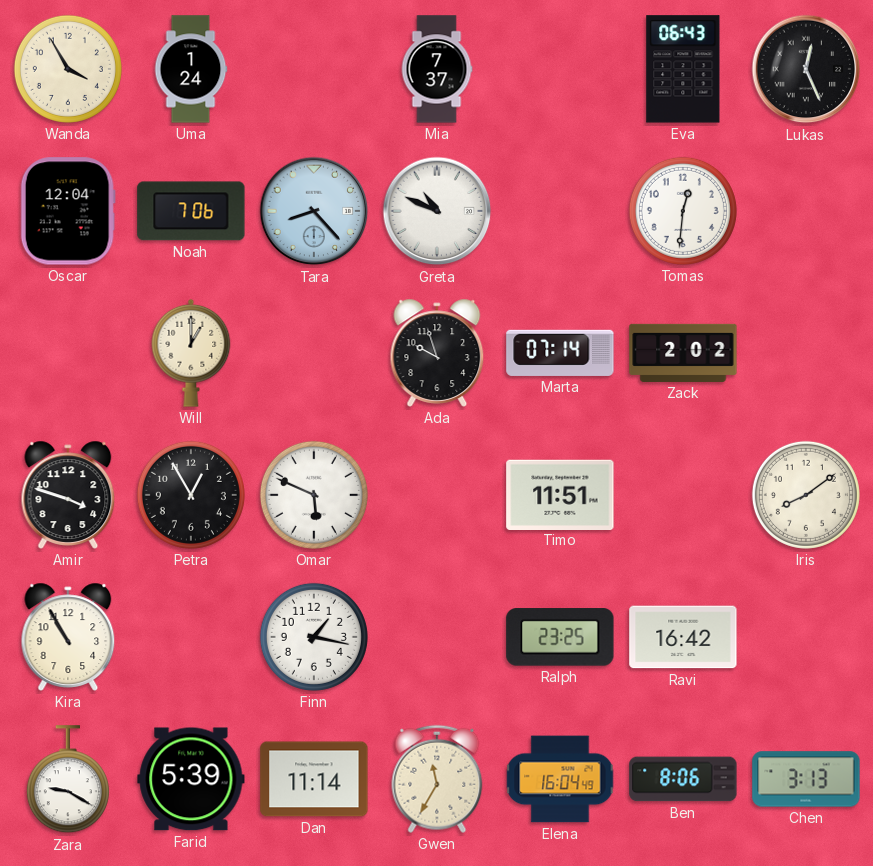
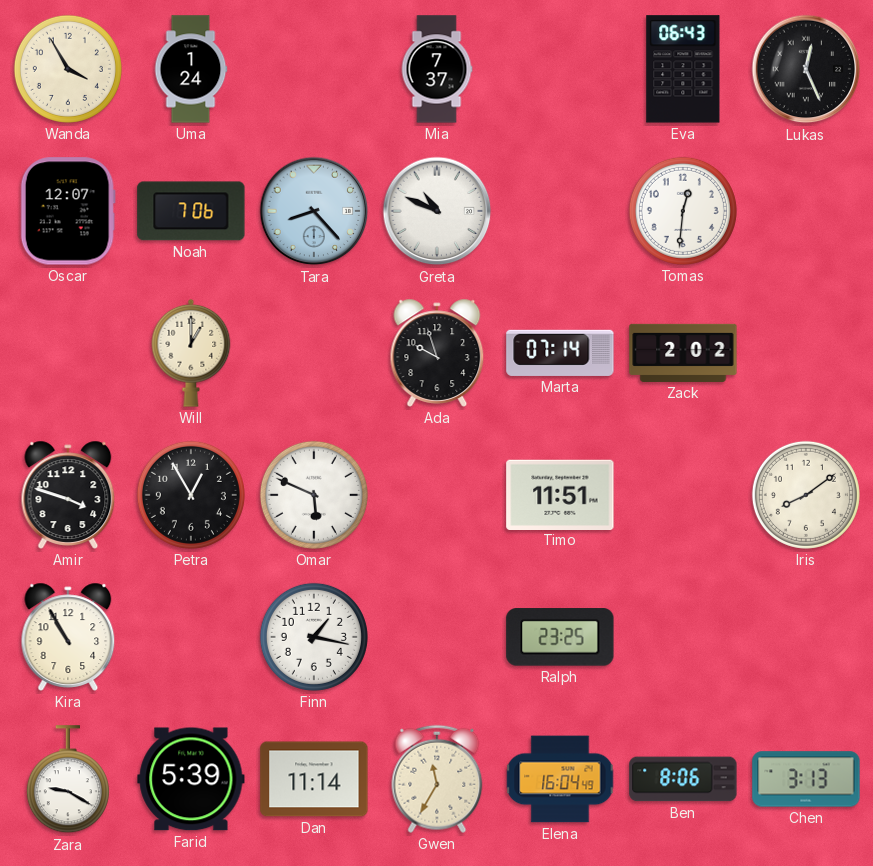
Oscar: 12:04 -> 12:07 (68, 211)
Ravi: 16:42 -> none (683, 637)
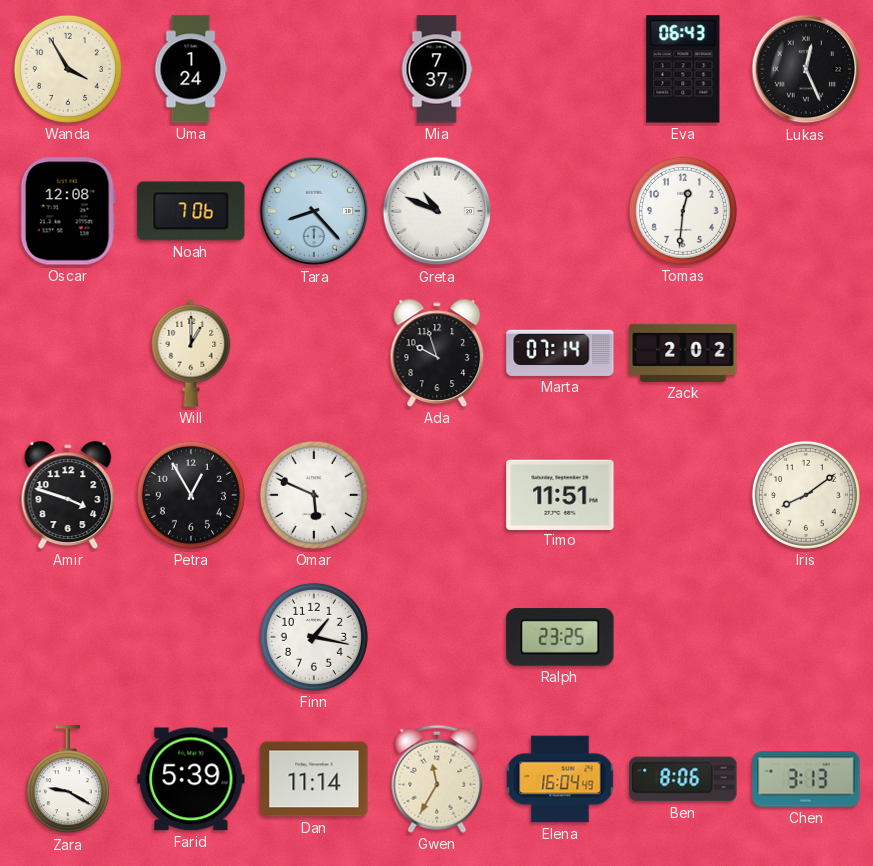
Oscar: 12:07 -> 12:08 (68, 211)
Kira: 10:55 -> none (68, 637)
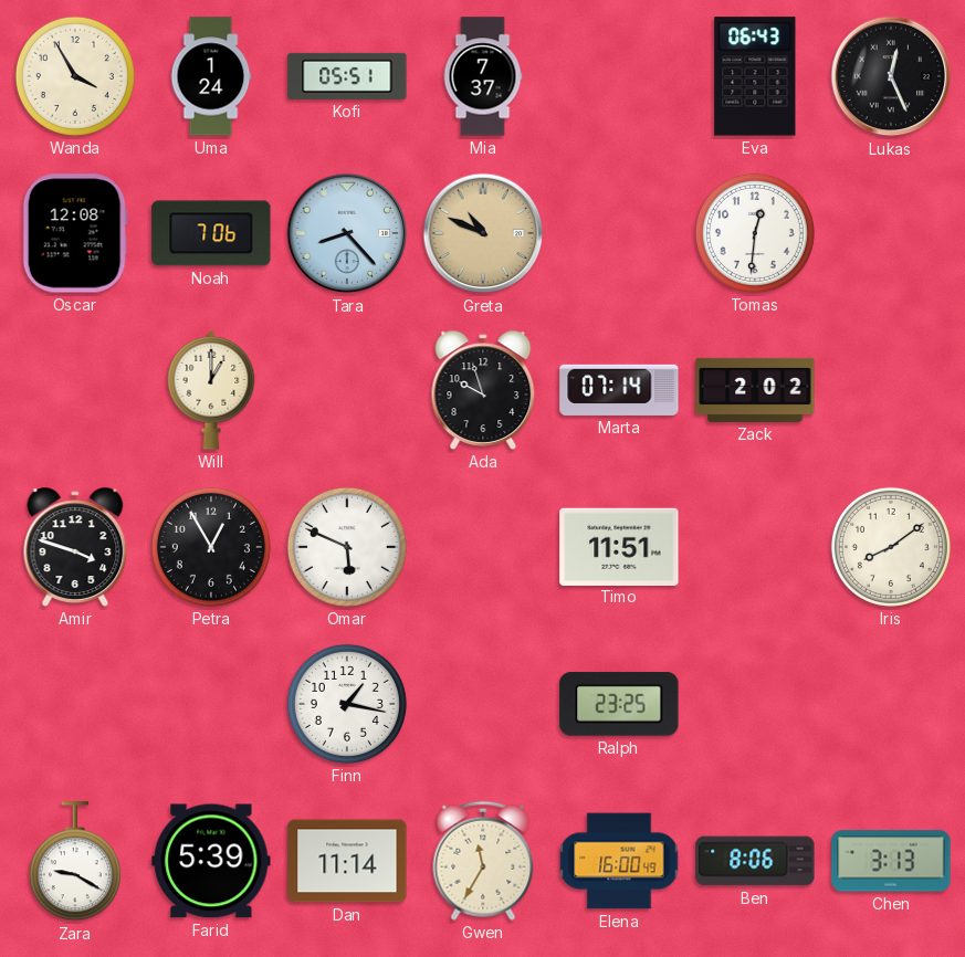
Kofi: none -> 05:51 (347, 76)
Greta dial: white -> champagne (483, 233)
Elena: 16:04 -> 16:00 (619, 861)
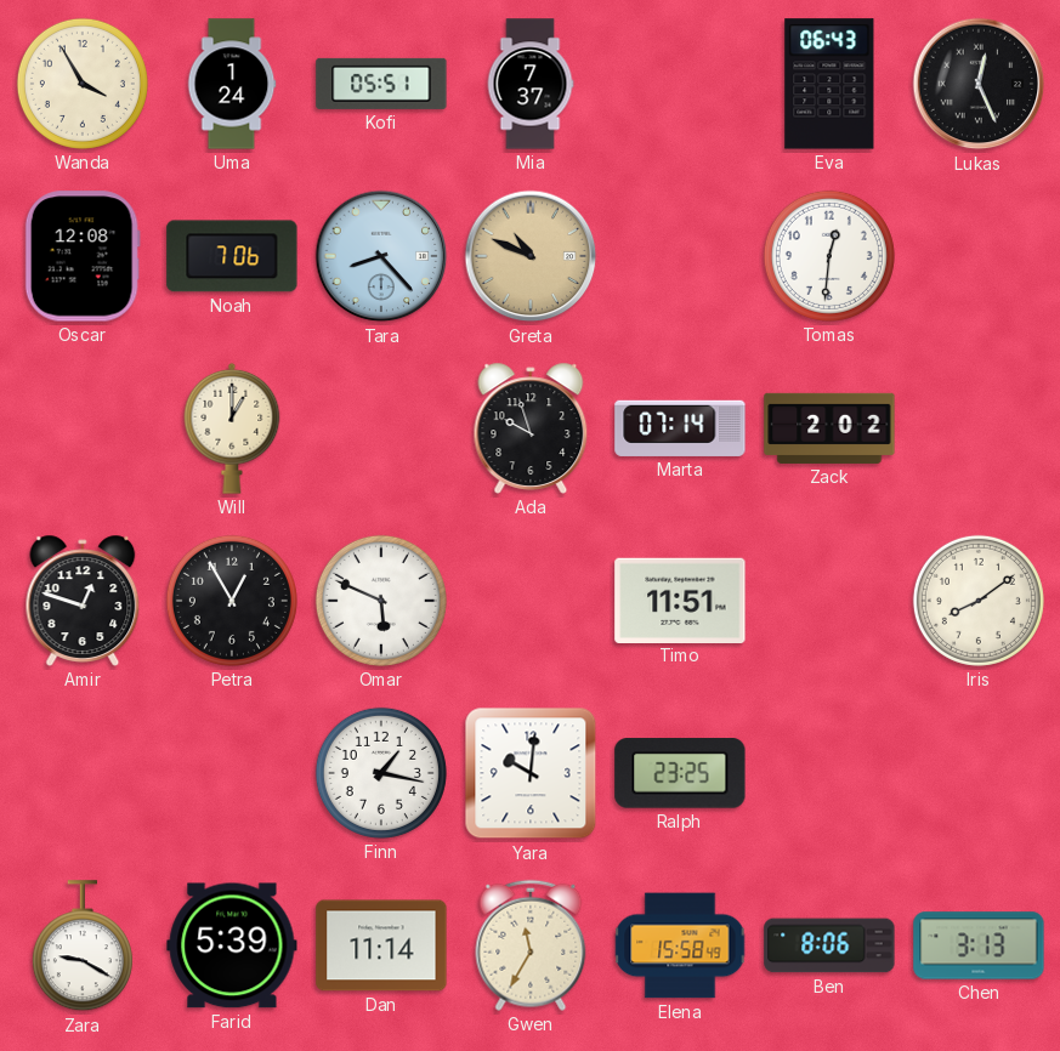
Amir: 3:48 -> 12:48 (83, 601)
Yara: none -> 10:01 (531, 773)
Elena: 16:00 -> 15:58 (680, 945)
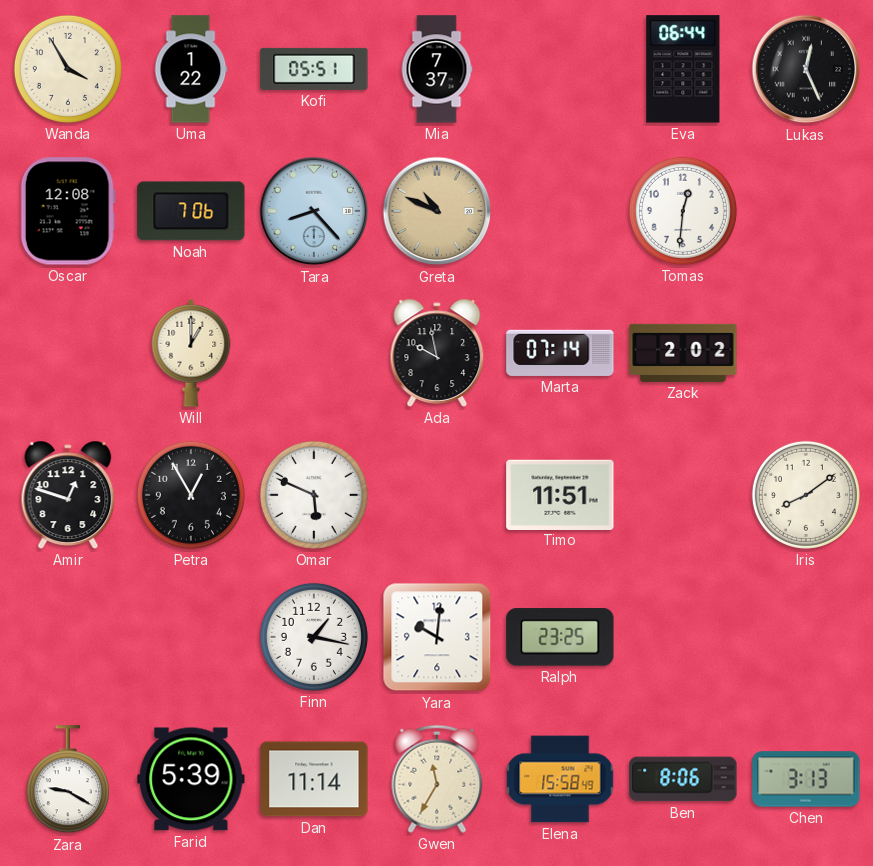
Uma: 1:24 -> 1:22 (191, 69)
Eva: 06:43 -> 06:44 (683, 69)
Ada: 9:57 -> 9:58 (437, 353)
